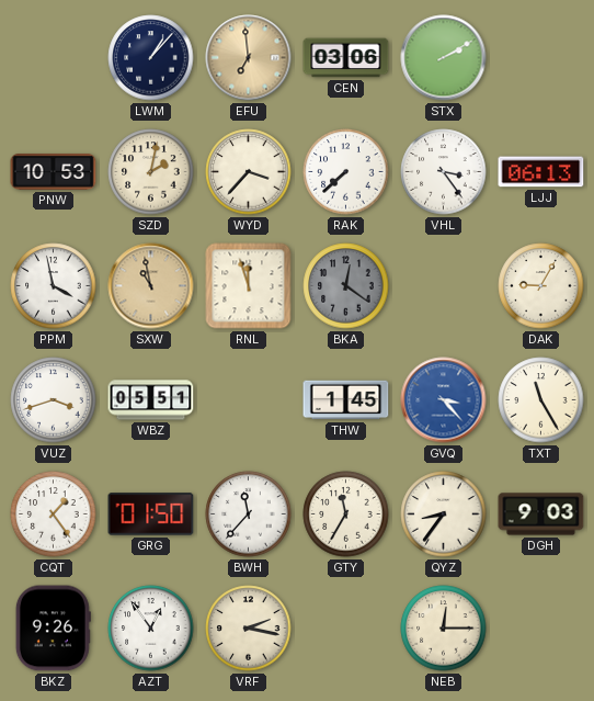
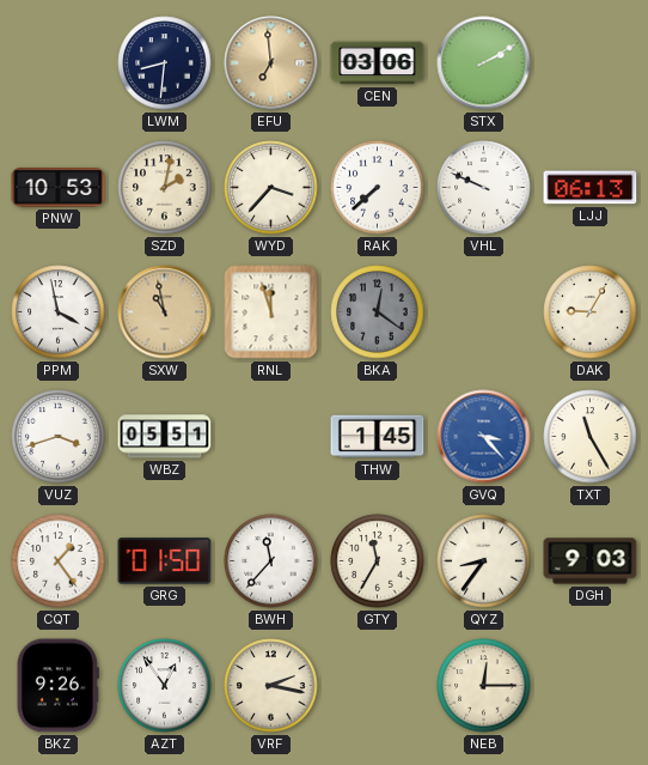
LWM: 1:07 -> 8:31 (165, 63)
VHL: 3:24 -> 9:49 (484, 188)
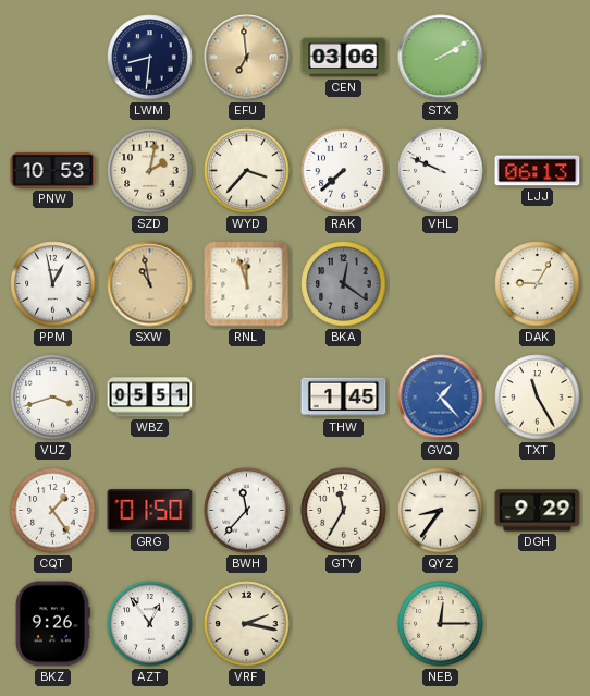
PPM: 3:58 -> 12:58 (53, 284)
GVQ: 3:23 -> 1:23 (441, 398)
DGH: 9:03 -> 9:29 (538, 511)
